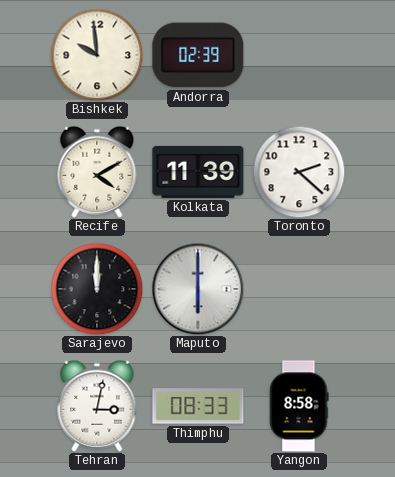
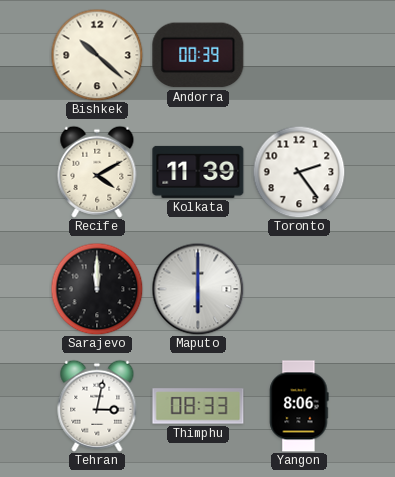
Bishkek: 9:59 -> 10:22 (97, 55)
Andorra: 02:39 -> 00:39 (198, 55)
Toronto: 2:22 -> 2:24 (299, 172)
Yangon: 8:58 -> 8:06 (299, 406)
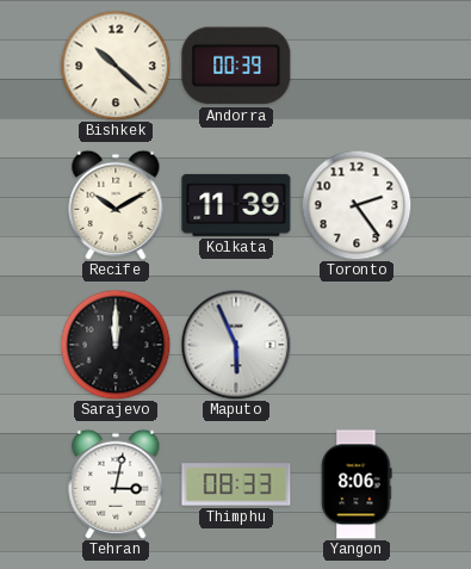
Recife: 4:10 -> 10:10 (116, 205)
Maputo: 6:00 -> 5:56 (236, 345)
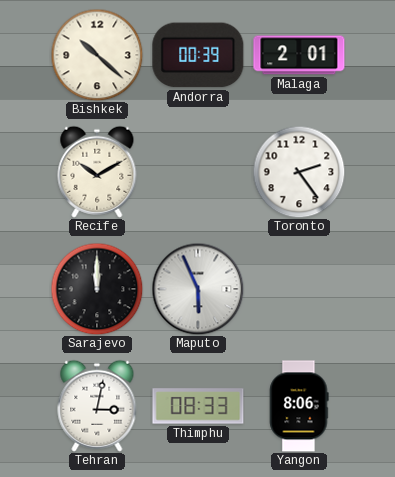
Malaga: none -> 2:01 (299, 55)
Kolkata: 11:39 -> none (236, 205)
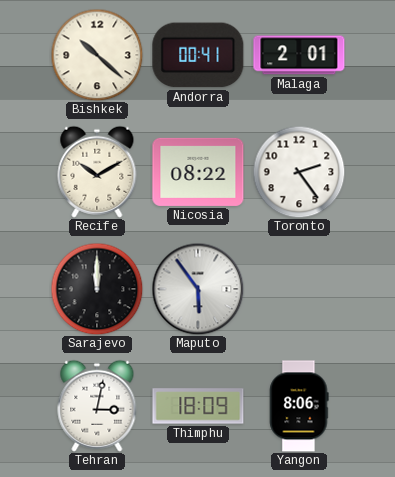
Andorra: 00:39 -> 00:41 (198, 55)
Nicosia: none -> 08:22 (198, 172)
Maputo: 5:56 -> 5:54 (198, 289)
Thimphu: 08:33 -> 18:09 (198, 406)
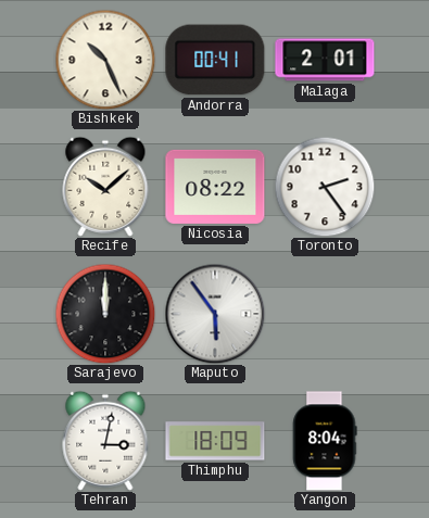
Bishkek: 10:22 -> 10:26 (105, 60)
Recife: 10:10 -> 10:08 (105, 187)
Yangon: 8:06 -> 8:04 (325, 441)
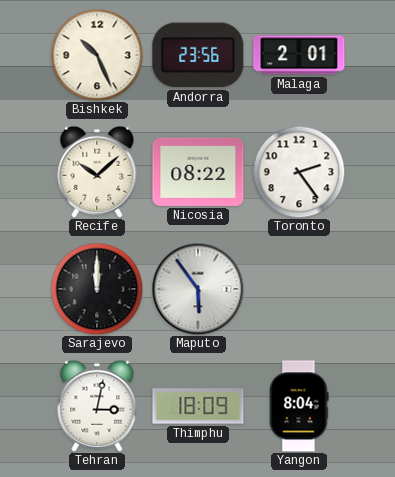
Andorra: 00:41 -> 23:56 (198, 55)
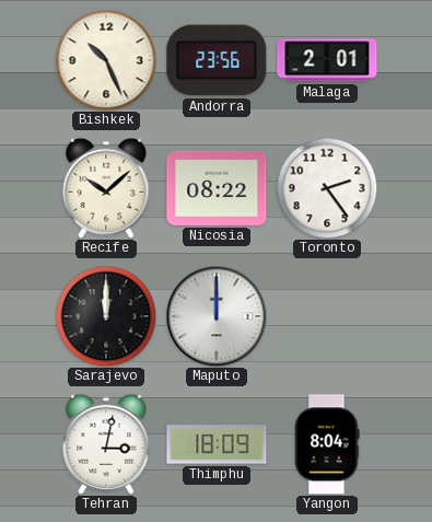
Maputo: 5:54 -> 12:00 (217, 316)
